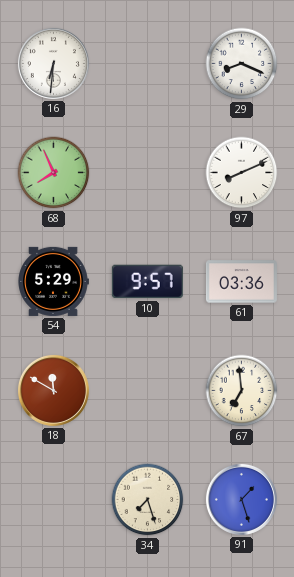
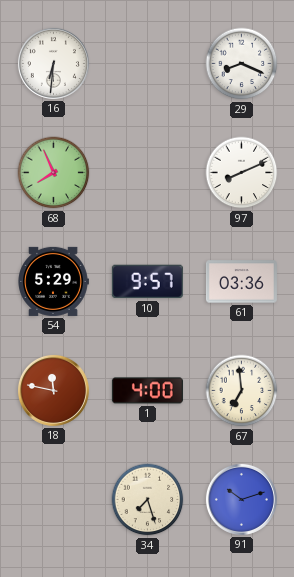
18: 11:50 -> 11:47 (53, 390)
1: none -> 4:00 (147, 391)
91: 1:27 -> 10:12 (241, 499)
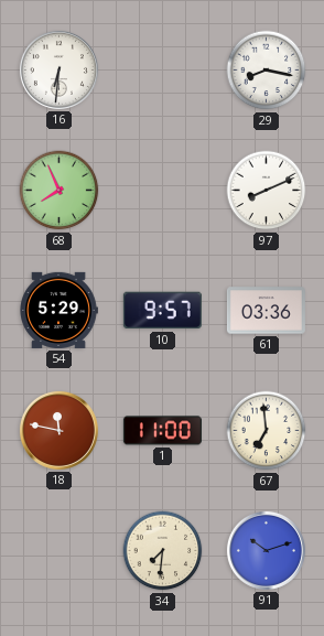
29: 8:19 -> 8:17 (267, 71)
1: 4:00 -> 11:00 (162, 431)
34: 7:27 -> 7:31 (163, 551)
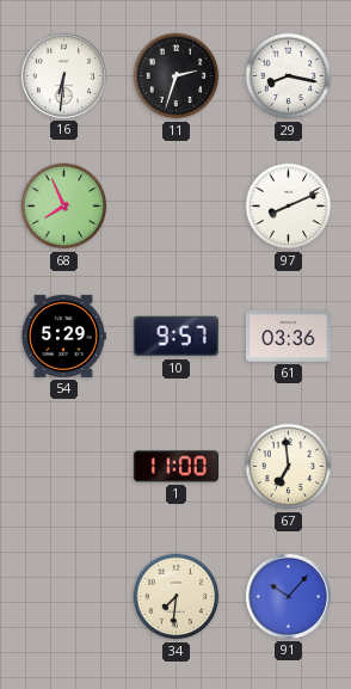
11: none -> 2:33 (177, 76)
18: 11:47 -> none (58, 430)
91: 10:12 -> 10:07 (288, 596)
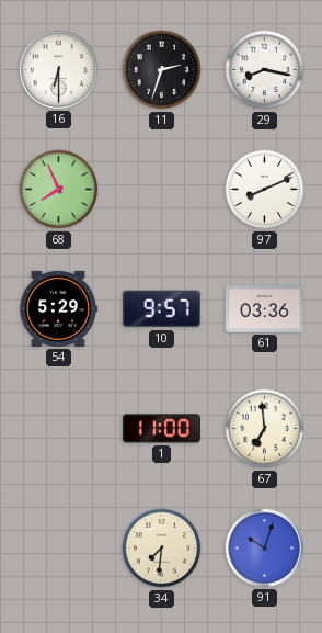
16: 6:31 -> 6:30 (58, 69)
91: 10:07 -> 10:03 (264, 547)
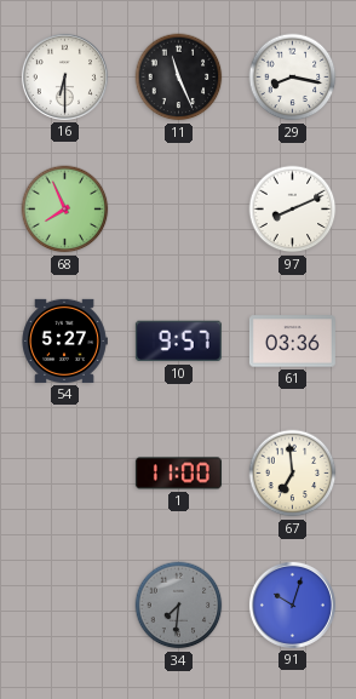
11: 2:33 -> 11:26 (179, 78)
54: 5:29 -> 5:27 (64, 340)
34 dial: cream -> grey (179, 606)
